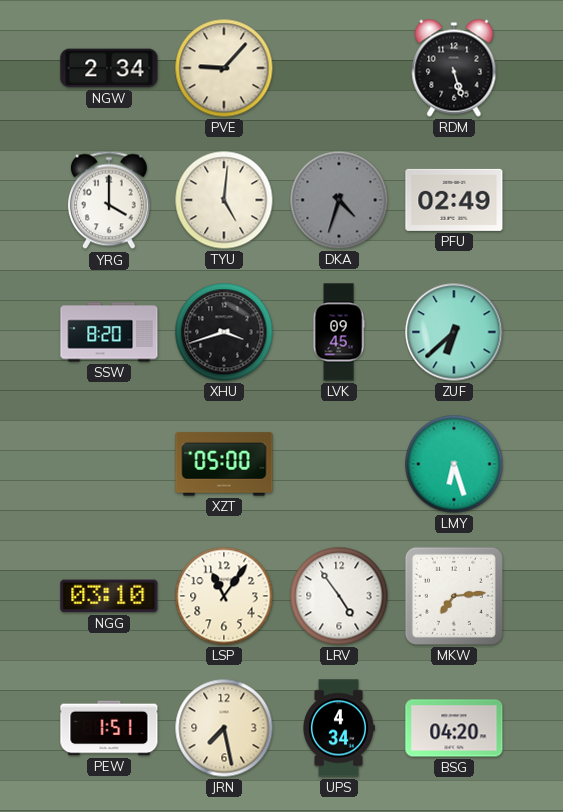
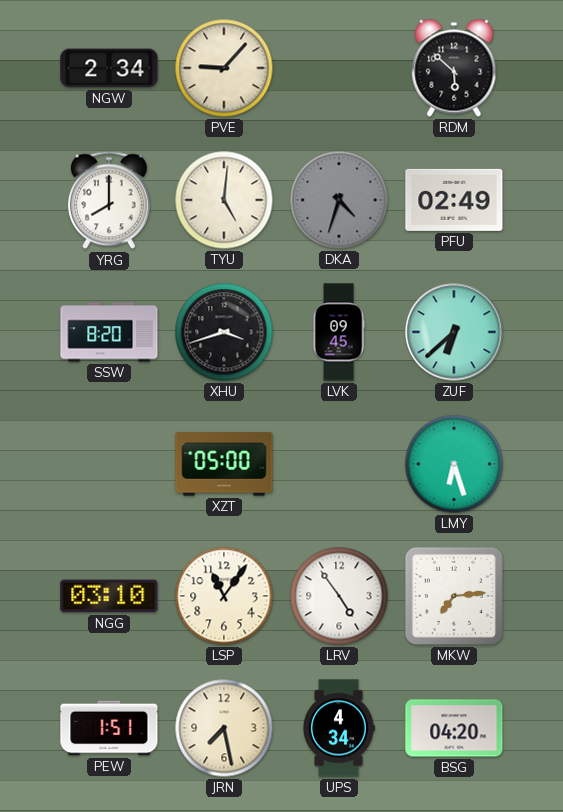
RDM: 5:27 -> 5:52 (454, 68)
YRG: 4:00 -> 8:00 (109, 200)
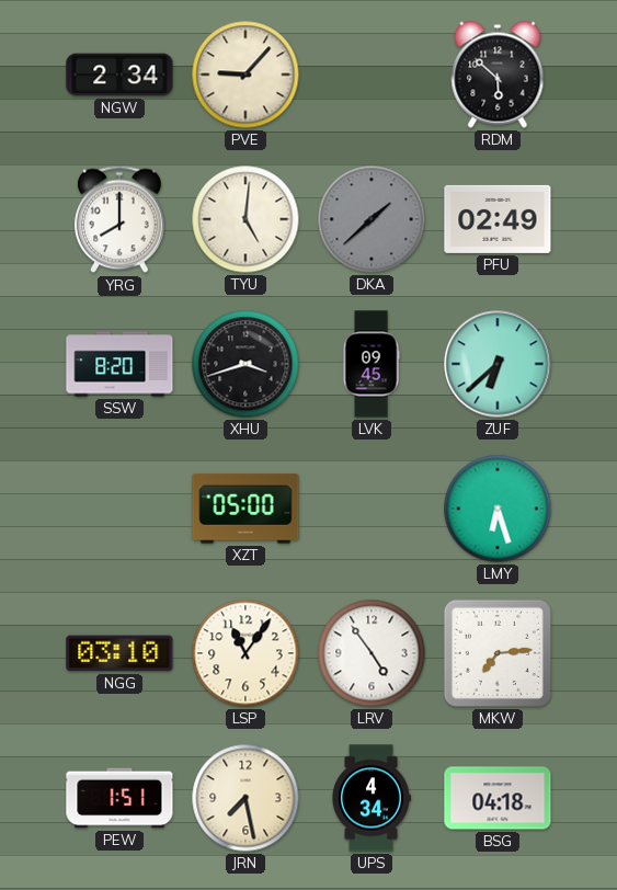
DKA: 4:33 -> 1:38 (372, 219)
BSG: 04:20 -> 04:18 (498, 798)
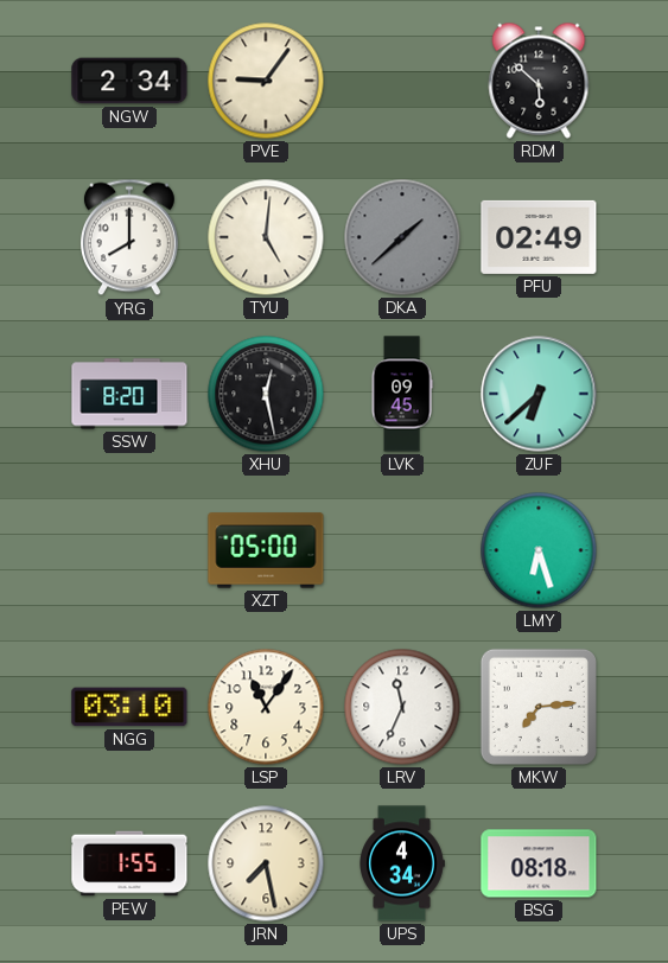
PVE: 9:07 -> 9:06 (266, 81)
XHU: 3:42 -> 12:28 (266, 394)
LRV: 4:54 -> 11:34 (402, 707)
PEW: 1:51 -> 1:55 (129, 863)
BSG: 04:18 -> 08:18 (539, 863)
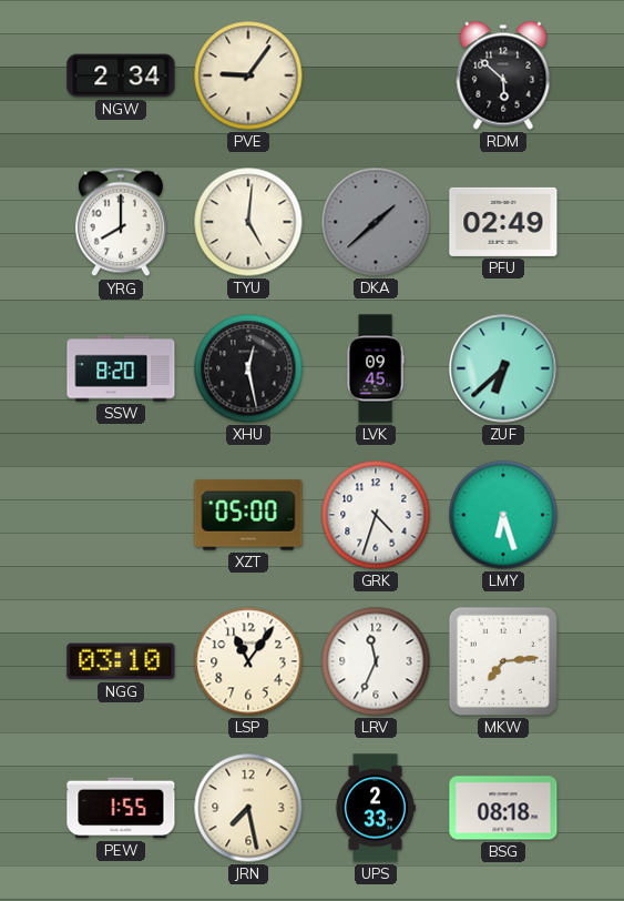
GRK: none -> 4:33 (376, 515)
UPS: 4:34 -> 2:33 (376, 808)
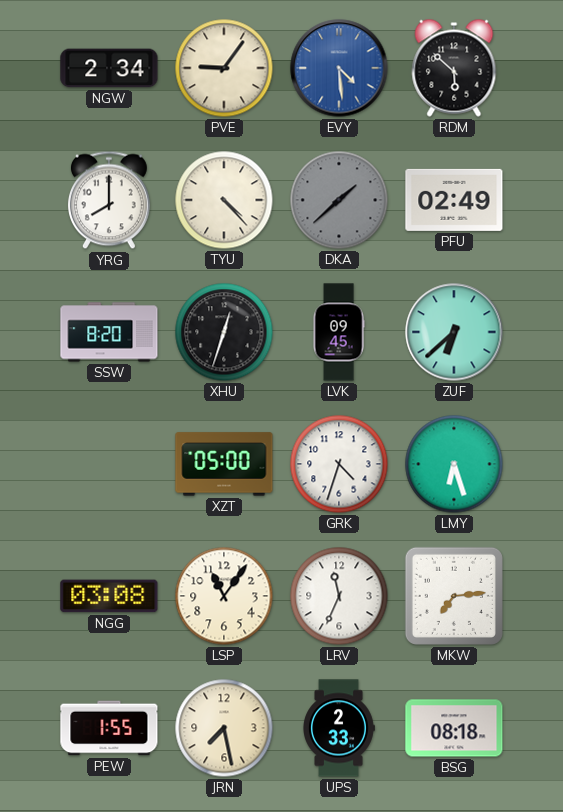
EVY: none -> 4:29 (339, 68)
TYU: 5:01 -> 4:23 (224, 200)
XHU: 12:28 -> 12:33 (224, 332)
NGG: 03:10 -> 03:08 (109, 596)
